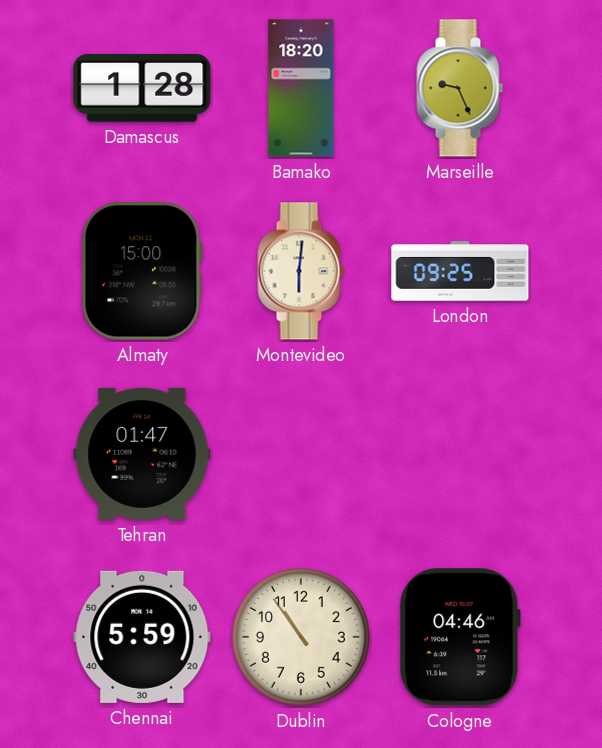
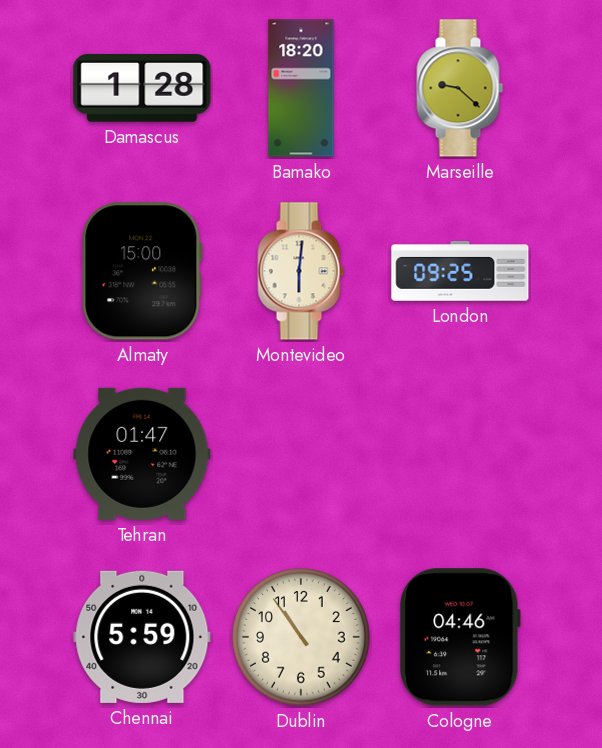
Marseille: 9:26 -> 9:22 (460, 88)
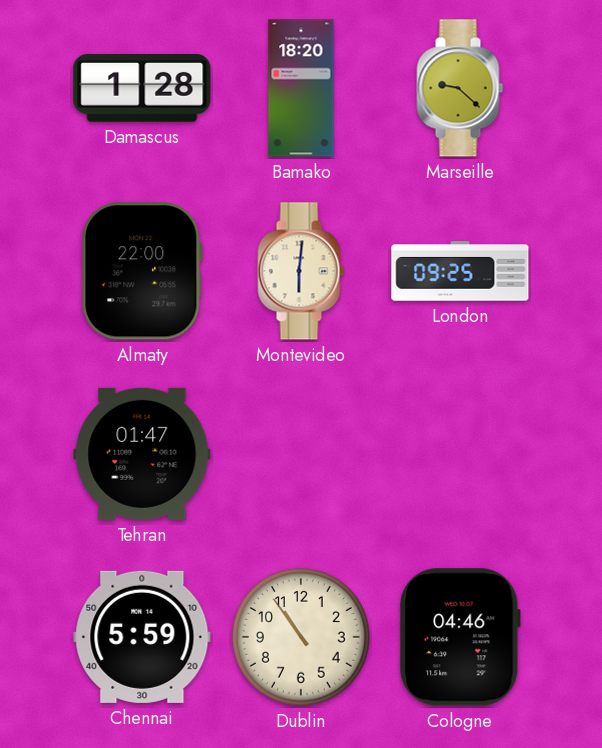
Almaty: 15:00 -> 22:00 (142, 271)
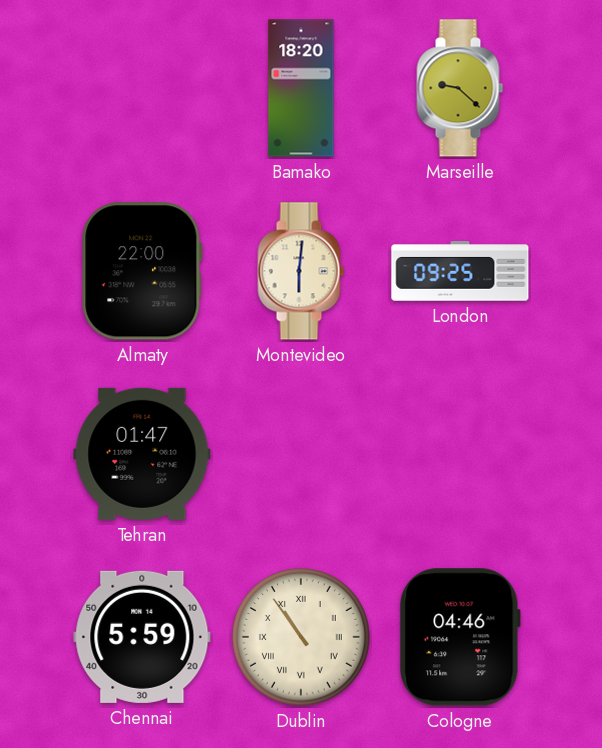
Damascus: 1:28 -> none (142, 89)
Dublin numerals: Arabic -> Roman (302, 638)
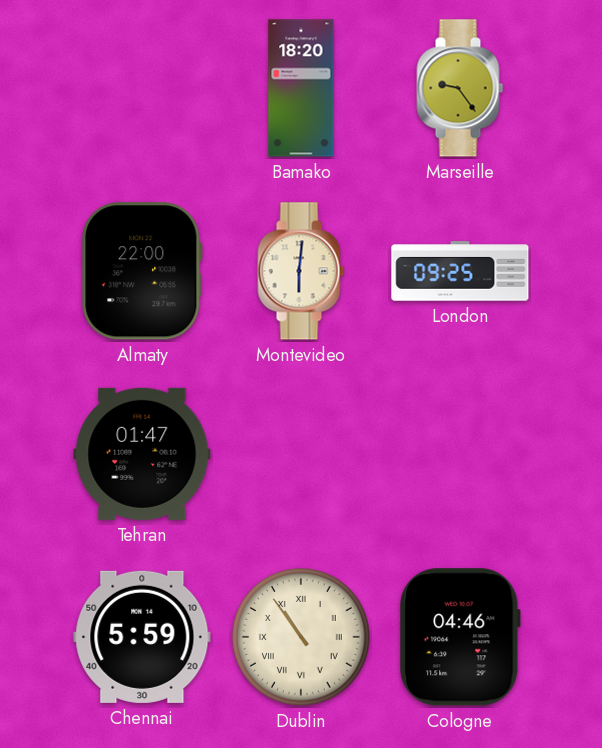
Marseille: 9:22 -> 9:24 (460, 88)
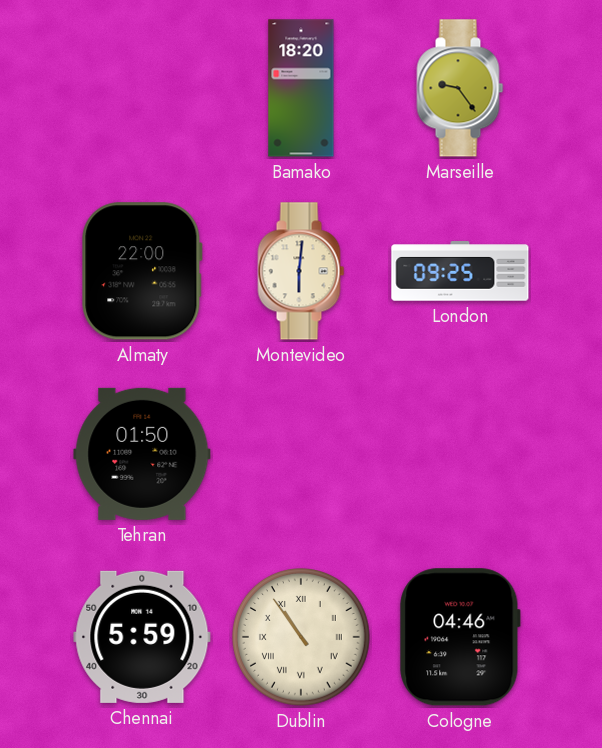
Tehran: 01:47 -> 01:50 (142, 454)
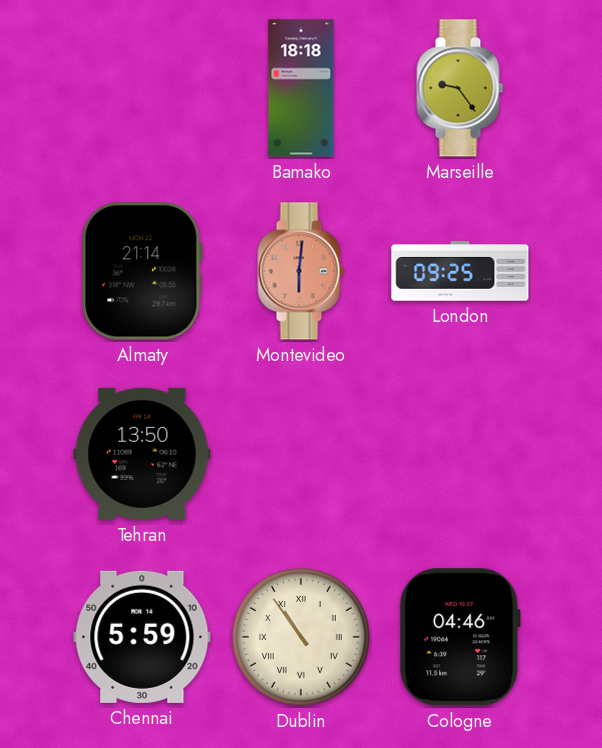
Bamako: 18:20 -> 18:18 (301, 88)
Almaty: 22:00 -> 21:14 (142, 271)
Montevideo dial: cream -> salmon (301, 271)
Tehran: 01:50 -> 13:50 (142, 454)
